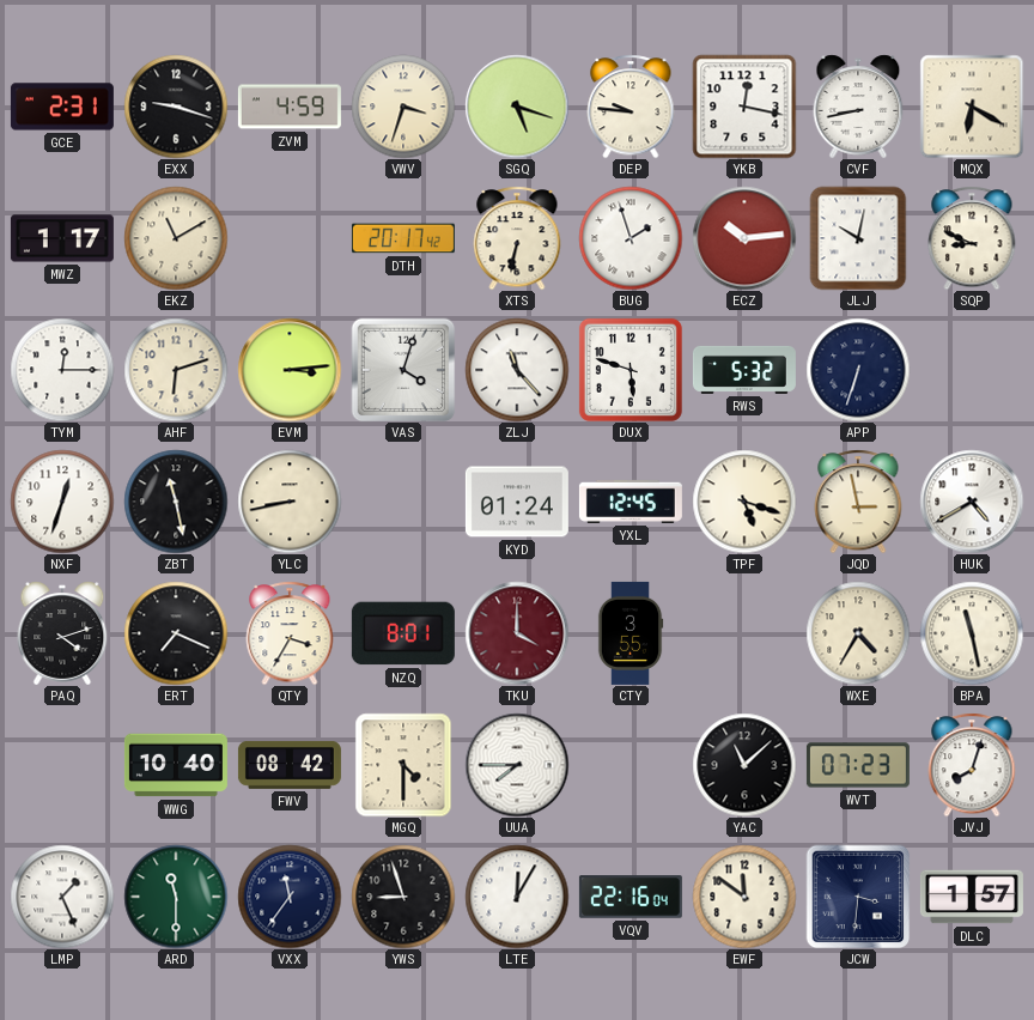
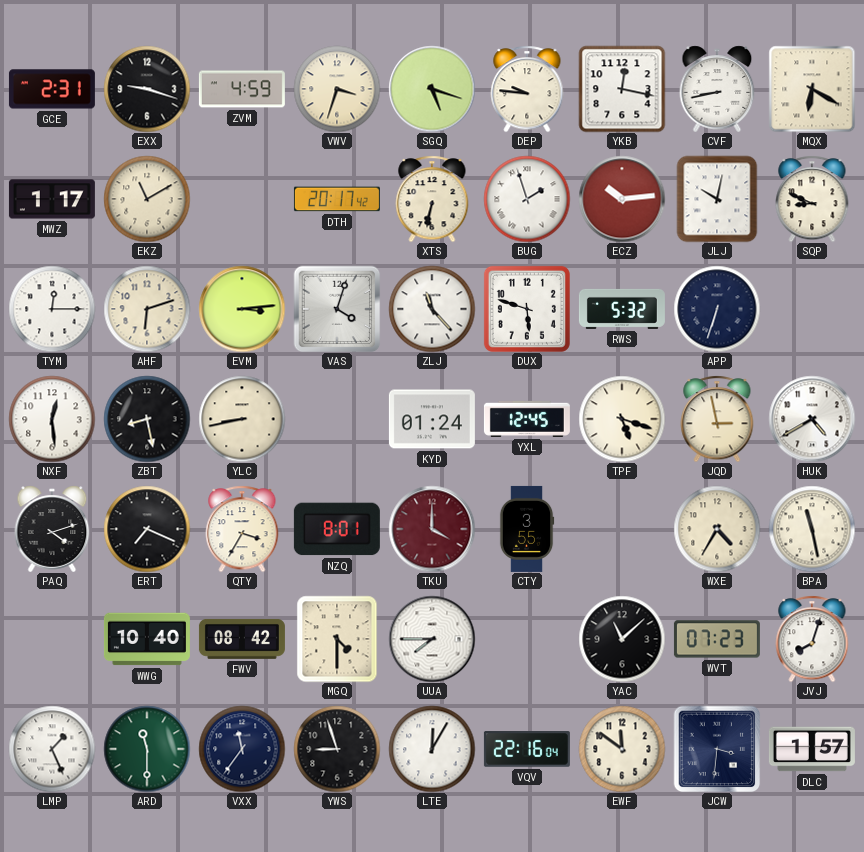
NXF: 12:33 -> 12:29 (52, 419)
ZBT: 11:28 -> 8:28 (147, 419)
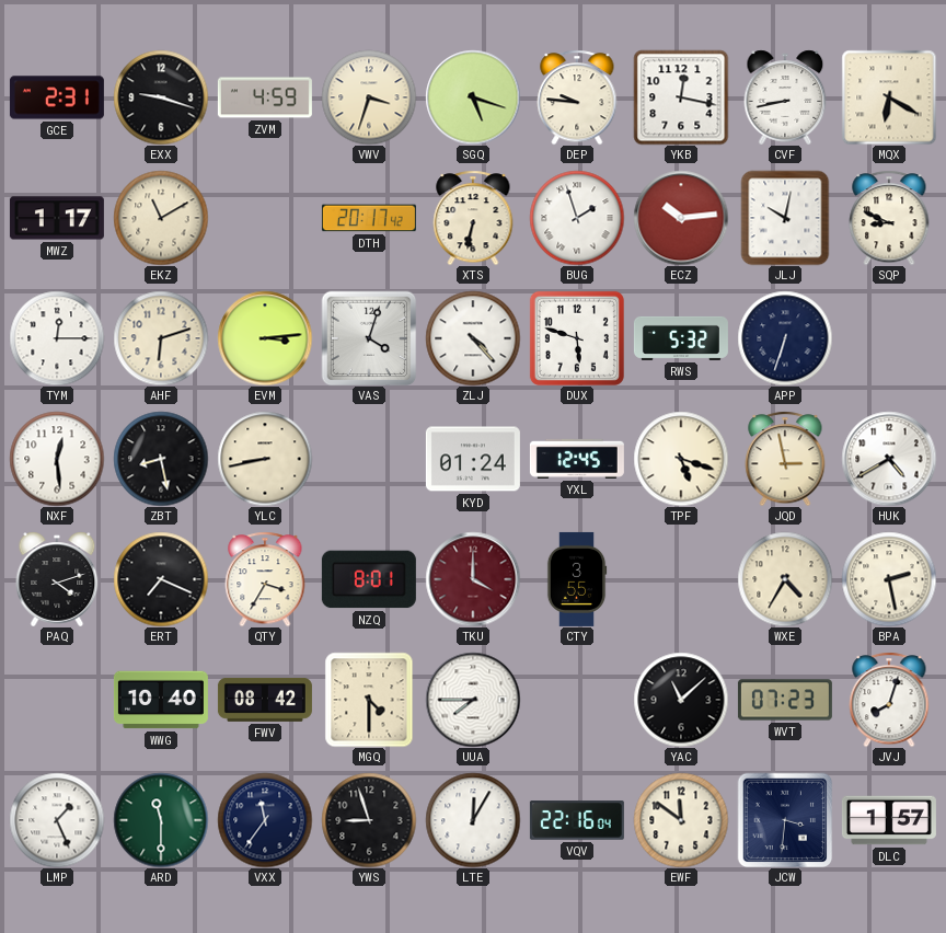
ZLJ: 11:23 -> 4:23 (473, 338)
BPA: 11:28 -> 2:28 (889, 579)
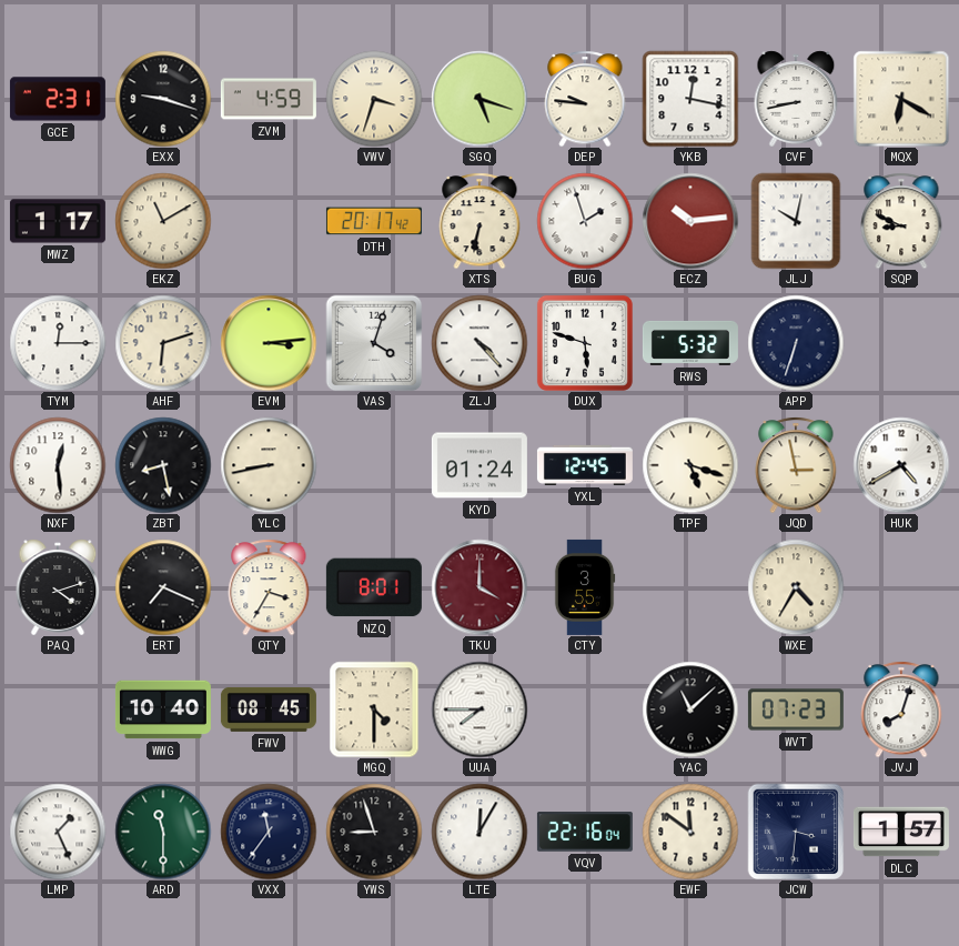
BPA: 2:28 -> none (889, 579)
FWV: 08:42 -> 08:45 (269, 709)
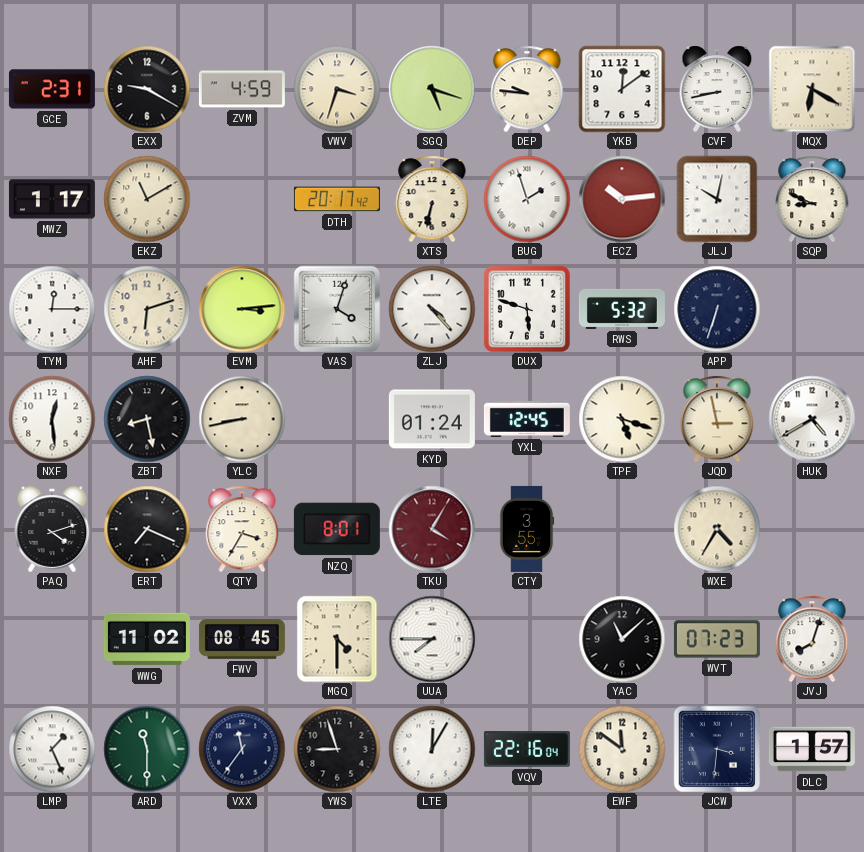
EXX: 9:18 -> 9:20 (147, 89)
YKB: 12:17 -> 12:09 (622, 89)
TKU: 4:00 -> 4:05 (432, 529)
WWG: 10:40 -> 11:02 (147, 639)
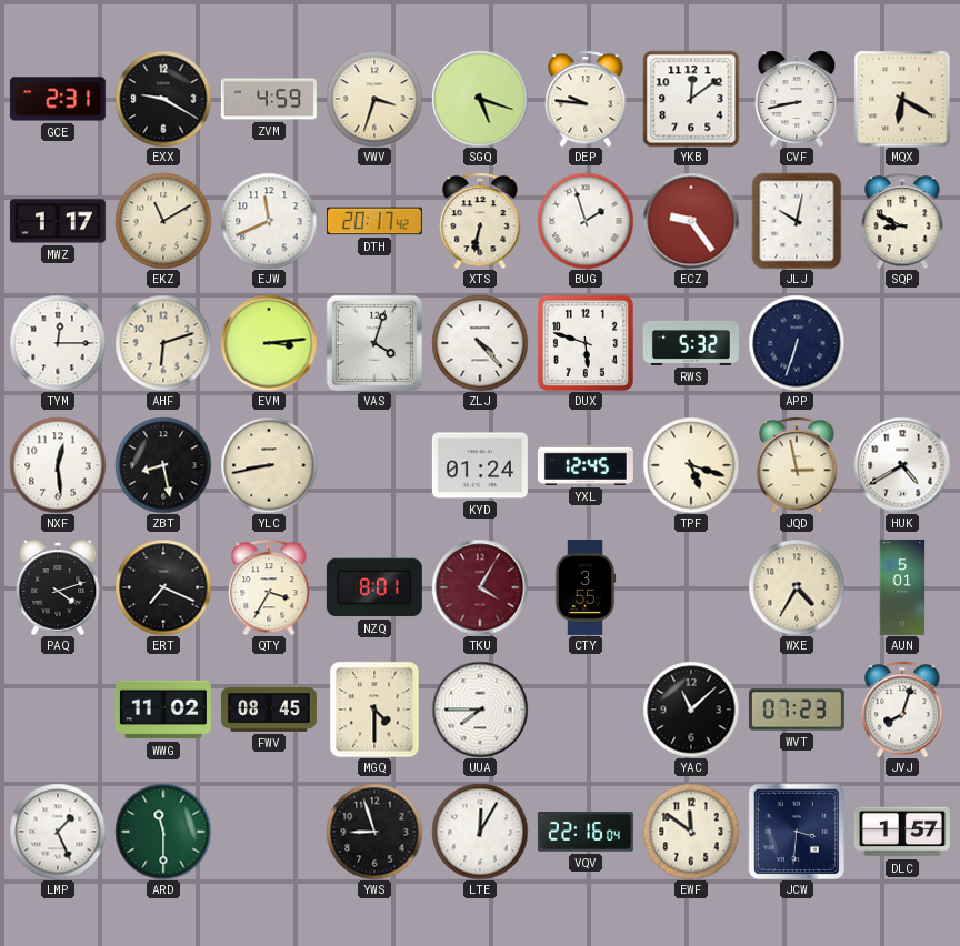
EJW: none -> 11:41 (269, 221)
ECZ: 10:14 -> 9:24 (691, 221)
AUN: none -> 5:01 (902, 587)
VXX: 11:36 -> none (242, 749)
